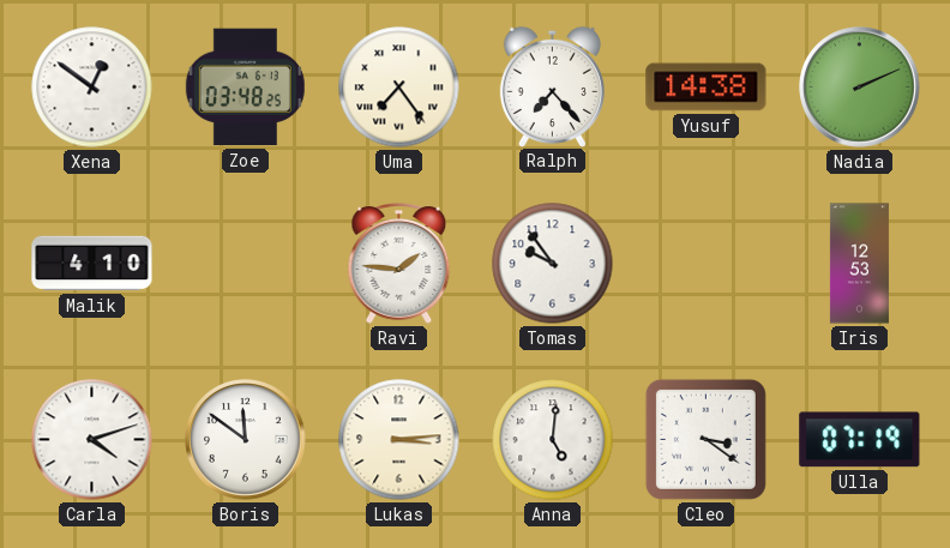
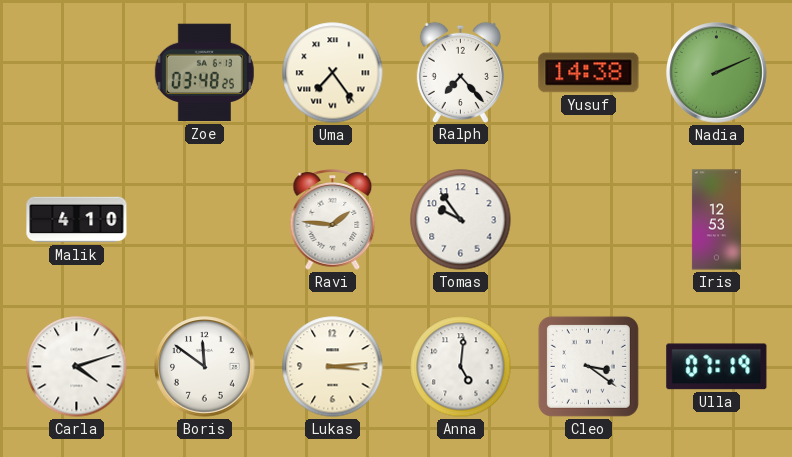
Xena: 12:51 -> none (92, 88)
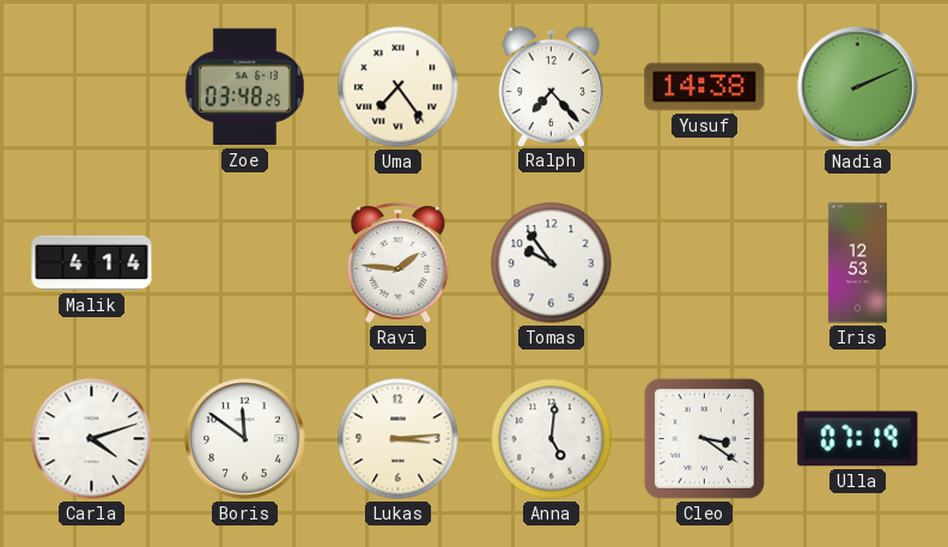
Malik: 4:10 -> 4:14 (92, 263)
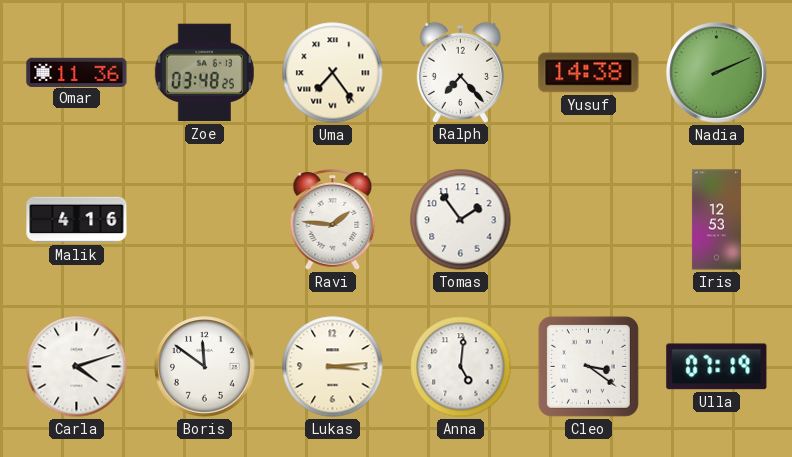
Omar: none -> 11:36 (77, 72)
Malik: 4:14 -> 4:16 (77, 220)
Tomas: 9:54 -> 1:54 (461, 220)
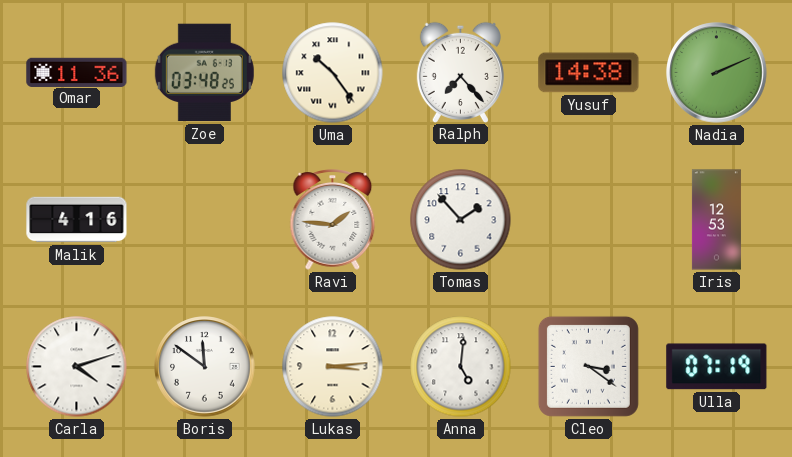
Uma: 7:24 -> 10:24 (333, 73)
Tomas: 1:54 -> 1:53 (461, 220)
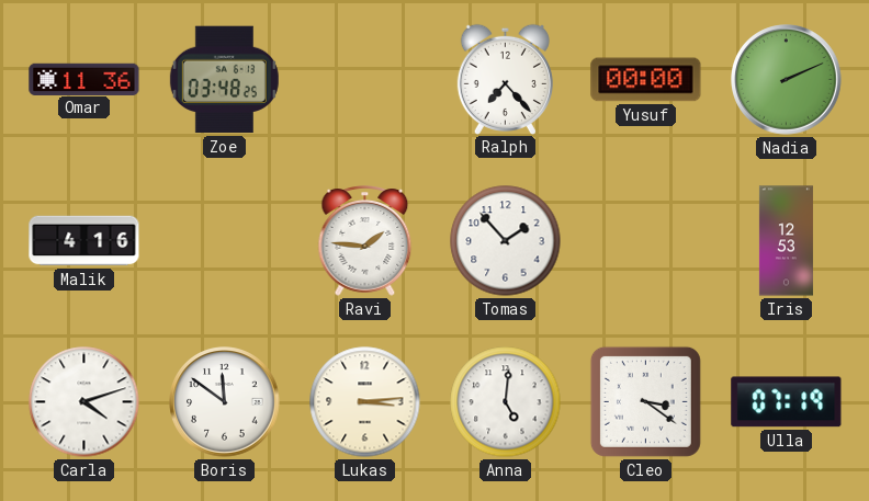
Uma: 10:24 -> none (333, 73)
Yusuf: 14:38 -> 00:00 (646, 80)
